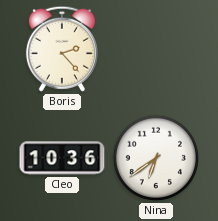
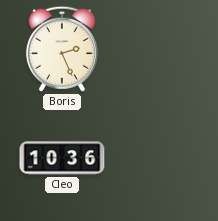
Boris: 2:23 -> 2:26 (62, 49)
Nina: 6:39 -> none (156, 158)
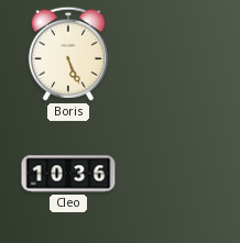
Boris: 2:26 -> 5:26 (68, 54)
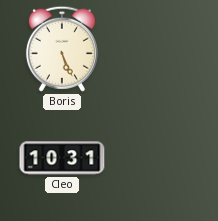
Cleo: 10:36 -> 10:31 (62, 158)
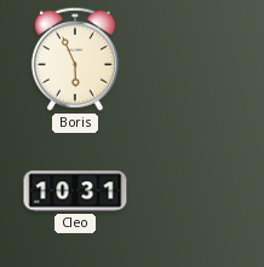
Boris: 5:26 -> 5:56 (75, 59)
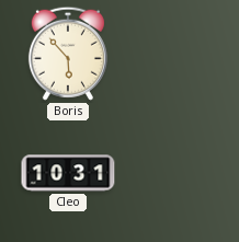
Boris: 5:56 -> 5:53 (68, 54)
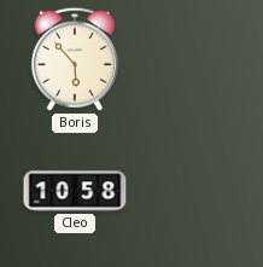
Cleo: 10:31 -> 10:58 (75, 191)
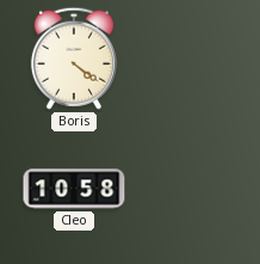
Boris: 5:53 -> 4:21 (74, 59)
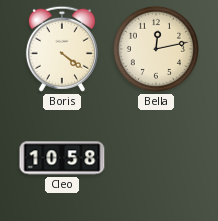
Bella: none -> 12:13 (156, 49)
